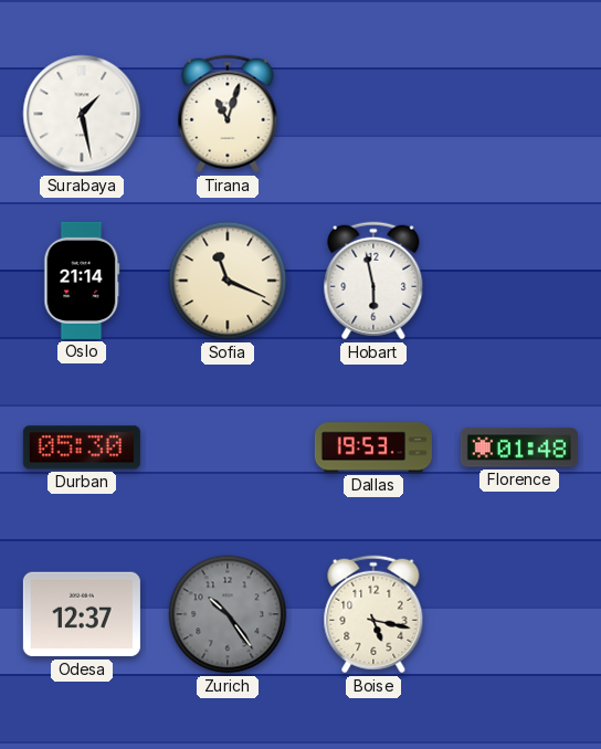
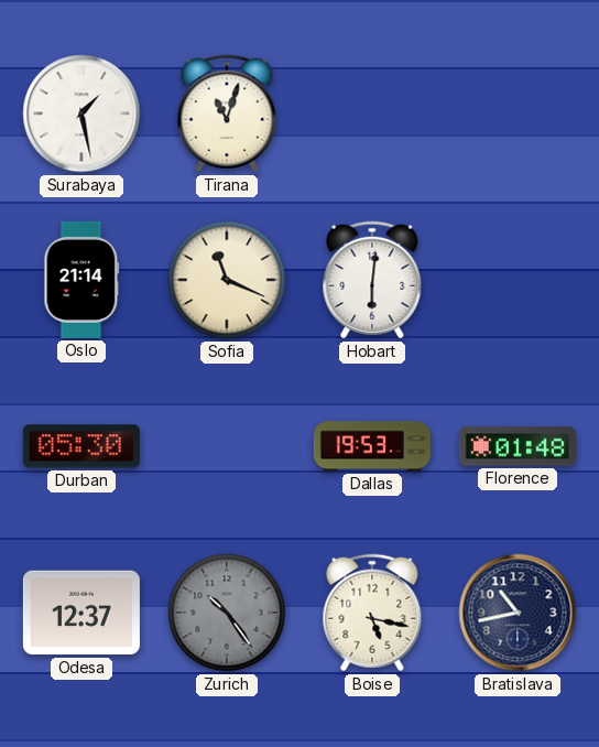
Hobart: 5:58 -> 6:01 (372, 280)
Bratislava: none -> 10:43 (518, 613)
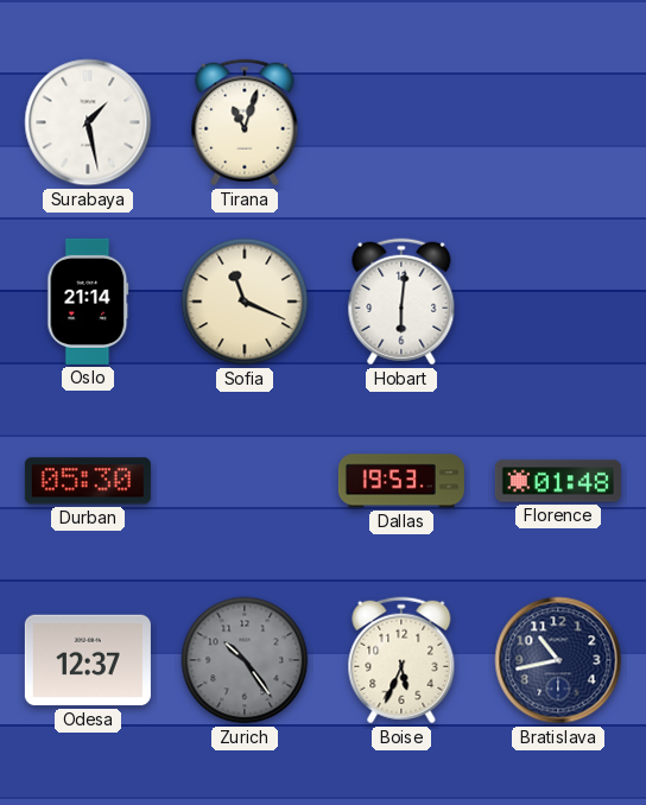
Boise: 5:17 -> 5:34 (401, 660)
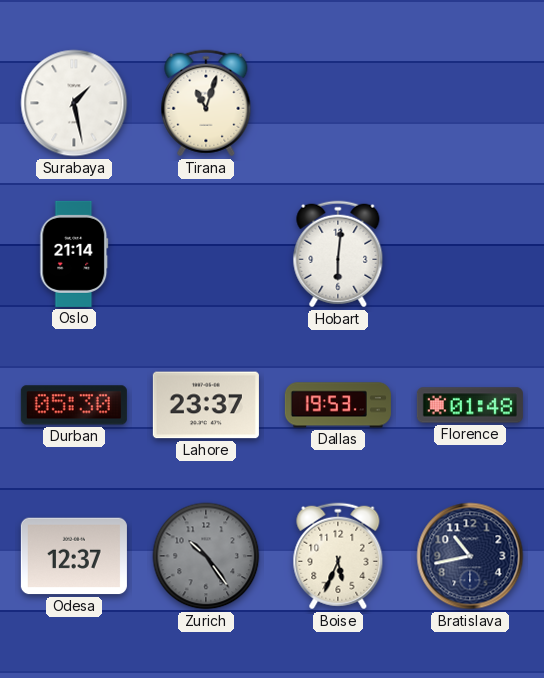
Sofia: 11:19 -> none (245, 302)
Lahore: none -> 23:37 (206, 405)
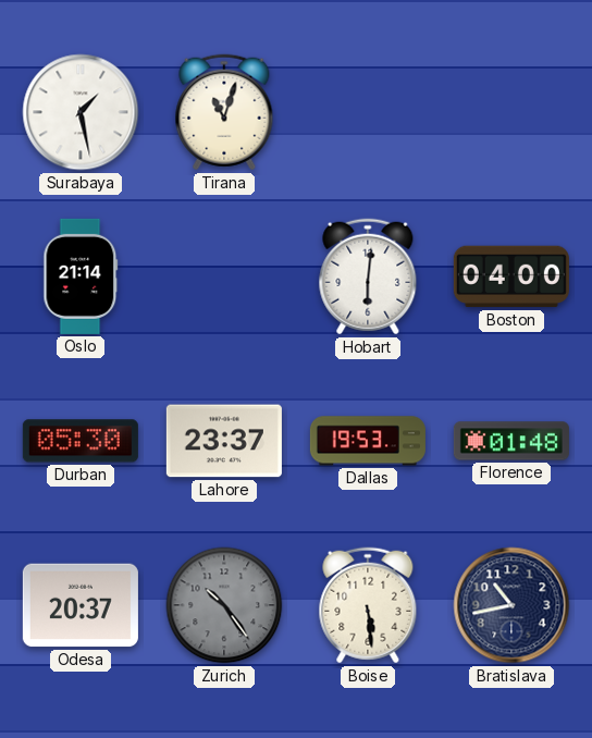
Boston: none -> 04:00 (511, 276)
Odesa: 12:37 -> 20:37 (81, 605)
Boise: 5:34 -> 5:29 (368, 605)
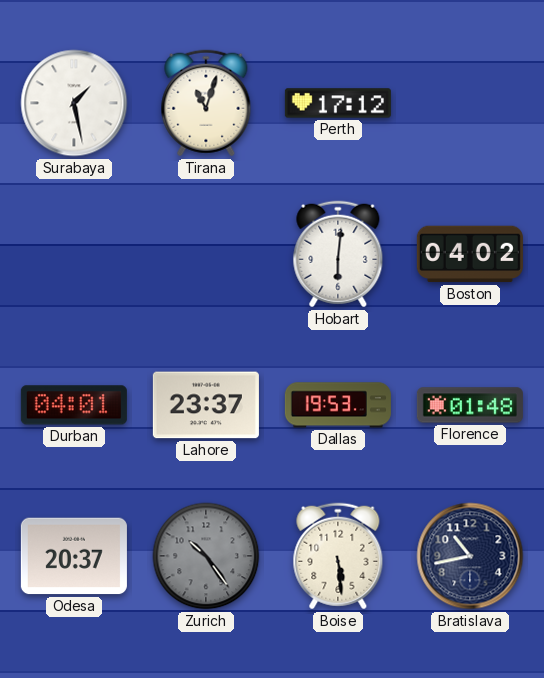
Perth: none -> 17:12 (338, 103)
Oslo: 21:14 -> none (81, 276)
Boston: 04:00 -> 04:02 (470, 254)
Durban: 05:30 -> 04:01 (74, 405)
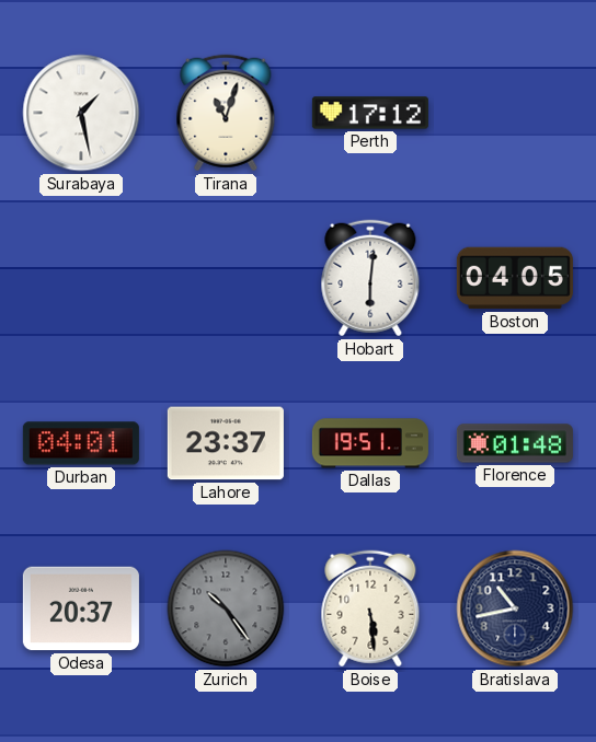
Boston: 04:02 -> 04:05 (515, 278)
Dallas: 19:53 -> 19:51 (370, 443)
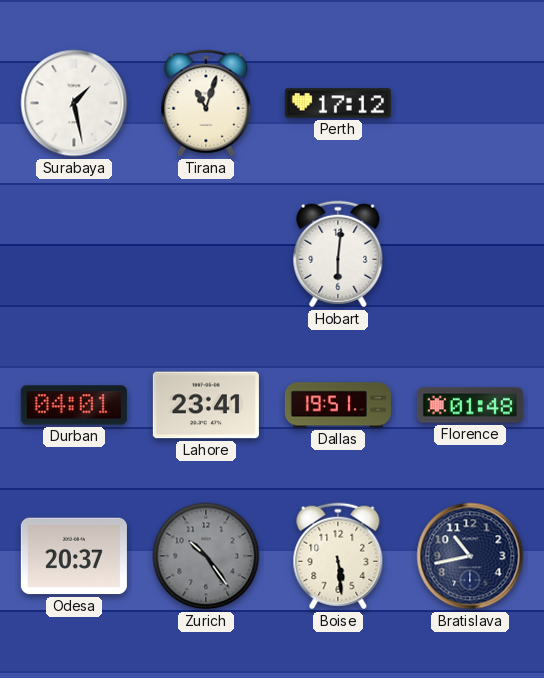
Boston: 04:05 -> none (515, 278)
Lahore: 23:37 -> 23:41 (206, 405)
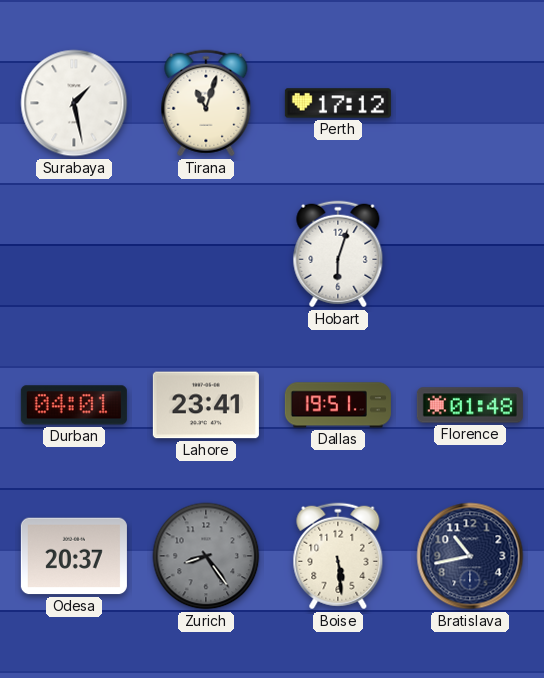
Hobart: 6:01 -> 6:03 (338, 254)
Zurich: 10:24 -> 8:24 (206, 556)
